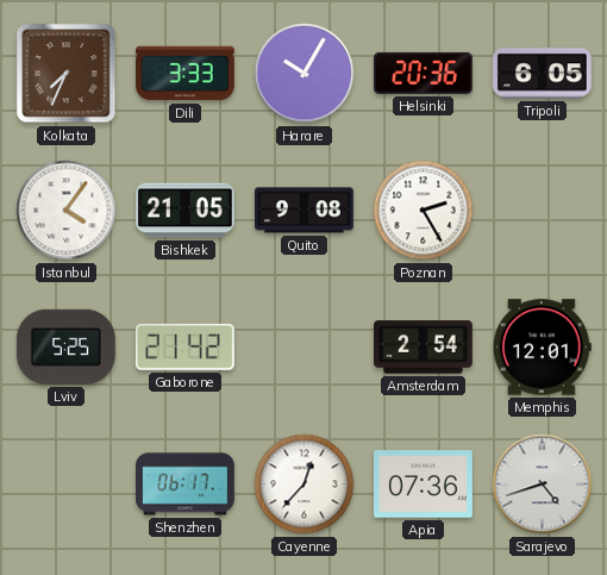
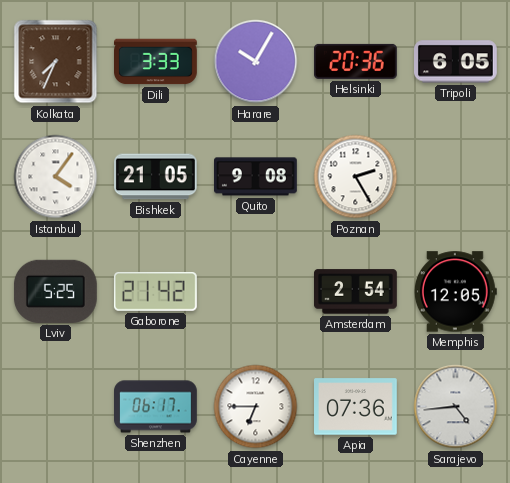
Memphis: 12:01 -> 12:05 (455, 292)
Cayenne: 12:37 -> 6:45 (256, 407)
Sarajevo: 4:42 -> 4:44 (456, 407)
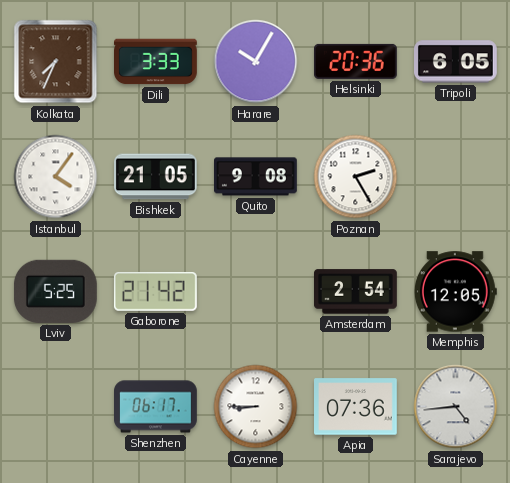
Cayenne: 6:45 -> 8:45 (256, 407)
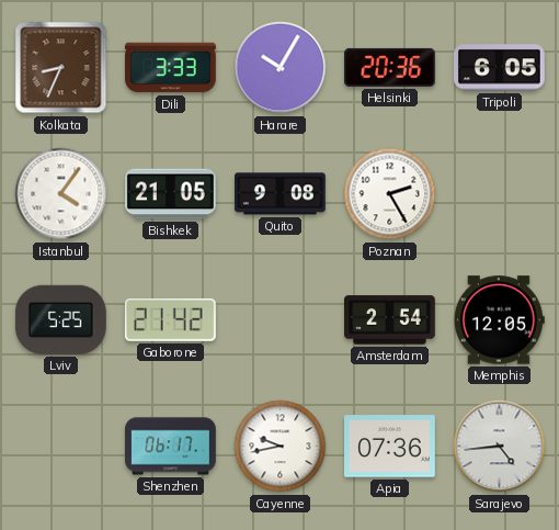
Kolkata: 7:34 -> 8:34 (61, 68)
Cayenne: 8:45 -> 9:43 (281, 447)
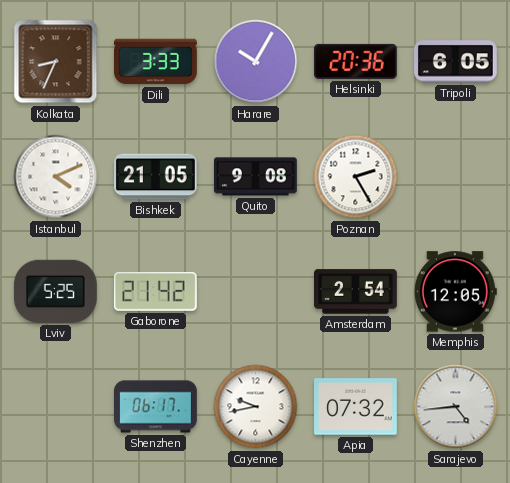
Istanbul: 4:06 -> 4:11 (56, 177)
Apia: 07:36 -> 07:32 (356, 407)
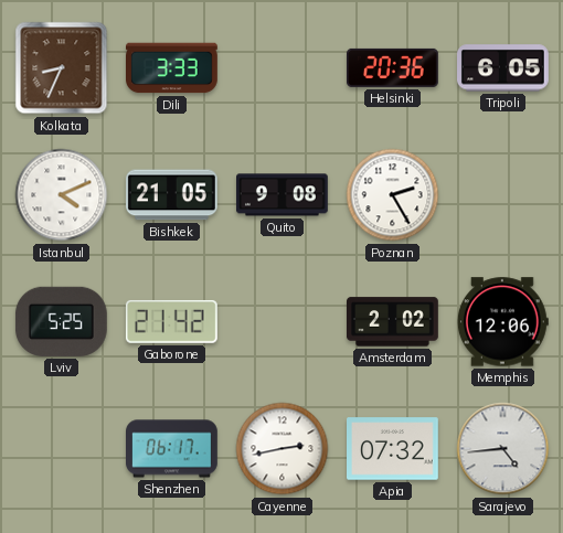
Harare: 10:05 -> none (256, 62)
Amsterdam: 2:54 -> 2:02 (393, 322)
Memphis: 12:05 -> 12:06 (502, 322)
Cayenne: 9:43 -> 2:43 (283, 449)
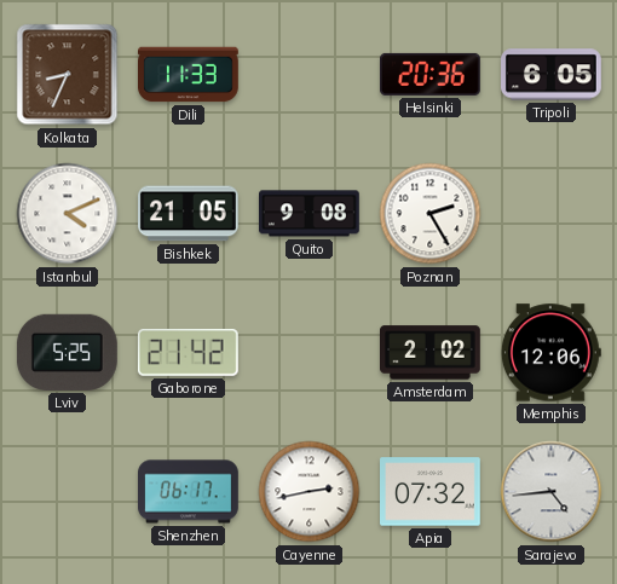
Dili: 3:33 -> 11:33 (189, 75)
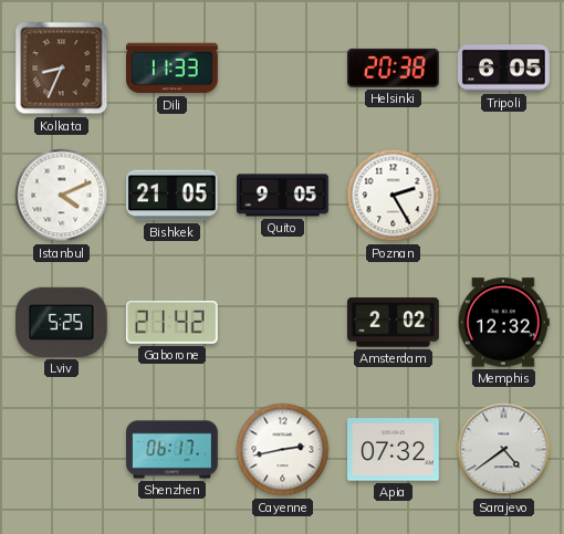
Helsinki: 20:36 -> 20:38 (394, 67)
Quito: 9:08 -> 9:05 (283, 196)
Memphis: 12:06 -> 12:32 (503, 323)
Sarajevo: 4:44 -> 4:39 (504, 450)
